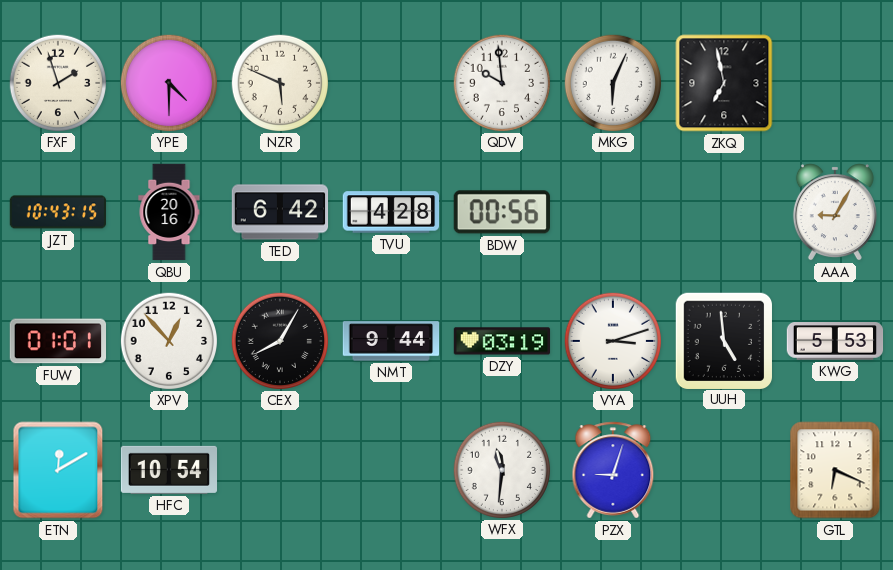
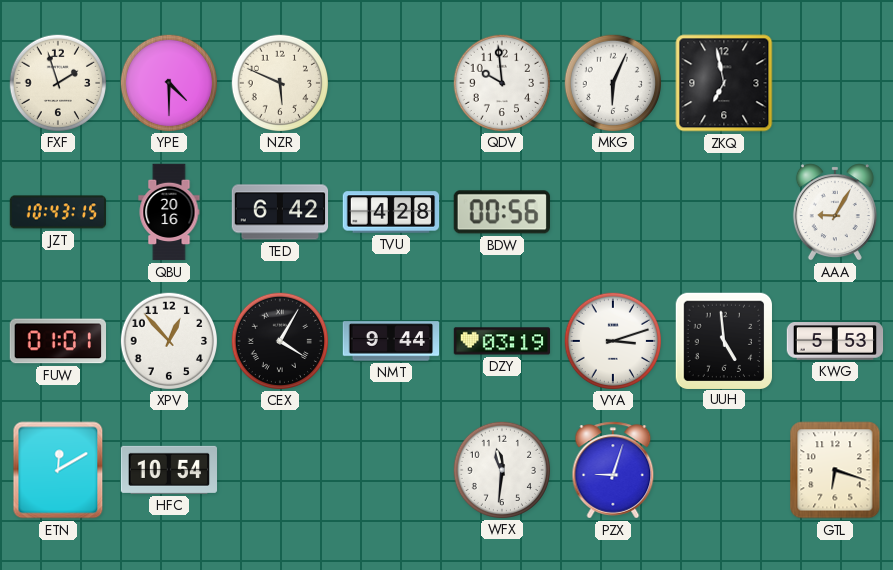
CEX: 8:05 -> 4:05 (279, 340)
GTL: 6:19 -> 6:18 (835, 470)
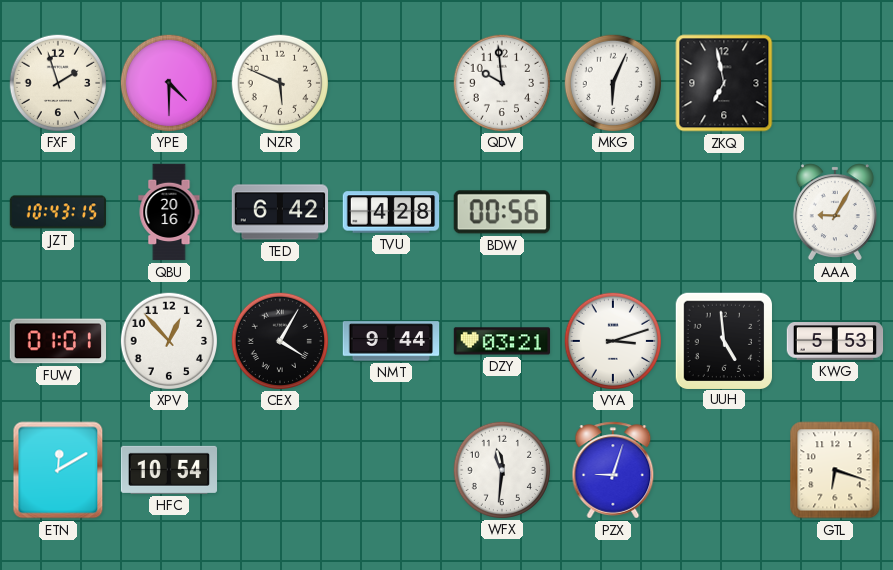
DZY: 03:19 -> 03:21 (502, 341)
